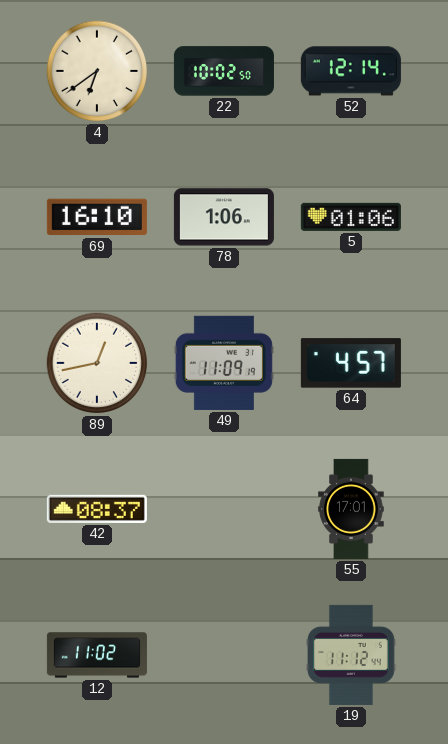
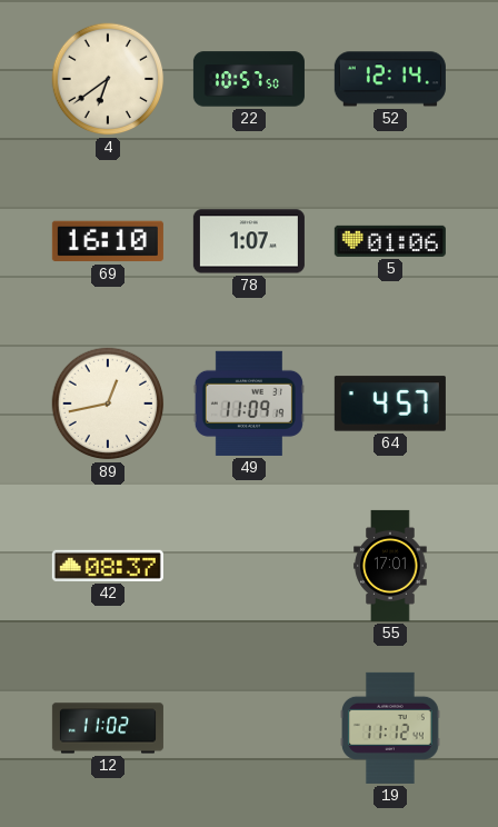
22: 10:02 -> 10:57 (249, 79)
78: 1:06 -> 1:07 (249, 241)
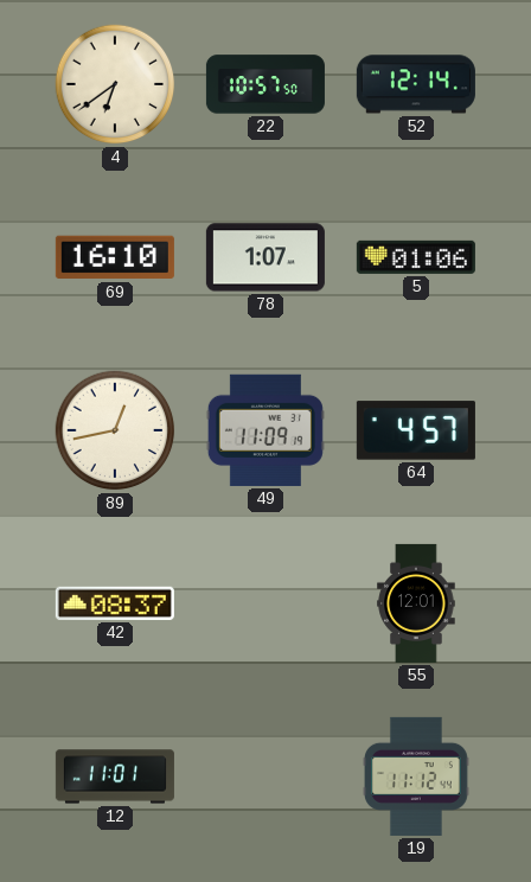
55: 17:01 -> 12:01 (416, 603)
12: 11:02 -> 11:01 (115, 776)
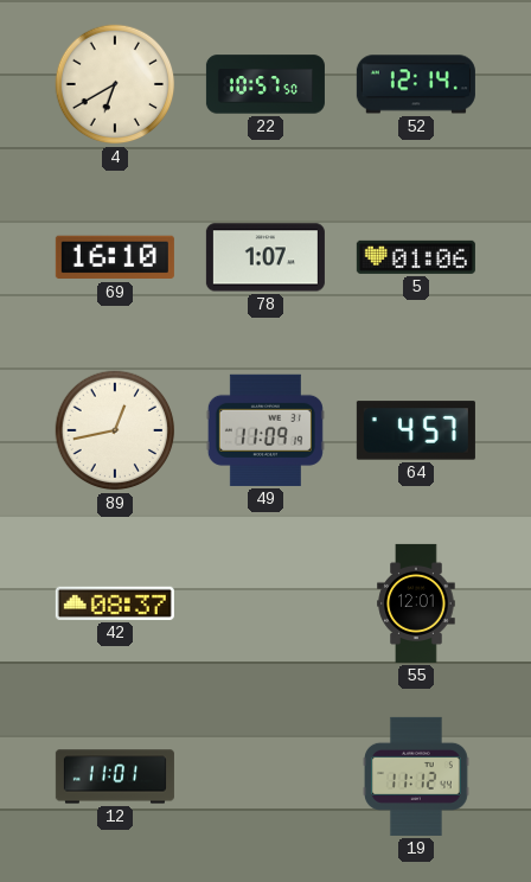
4: 6:39 -> 6:40 (115, 84)
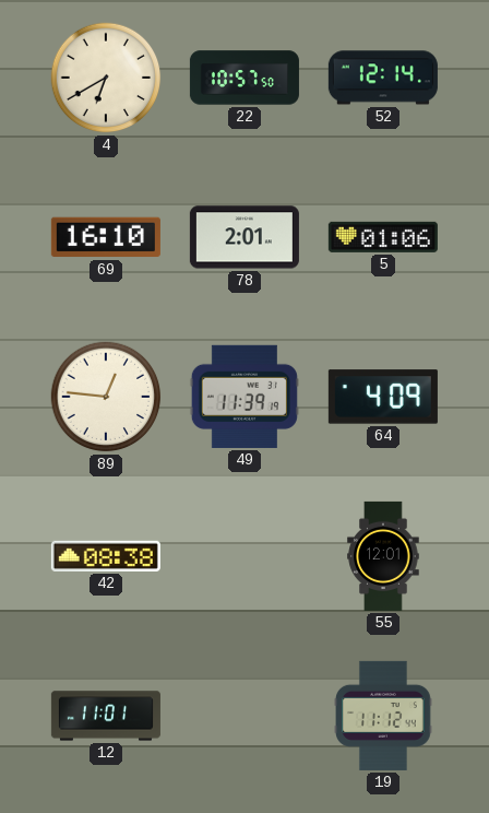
78: 1:07 -> 2:01 (244, 237)
89: 12:43 -> 12:46 (106, 397)
49: 11:09 -> 11:39 (244, 397)
64: 4:57 -> 4:09 (383, 397)
42: 08:37 -> 08:38 (106, 556)
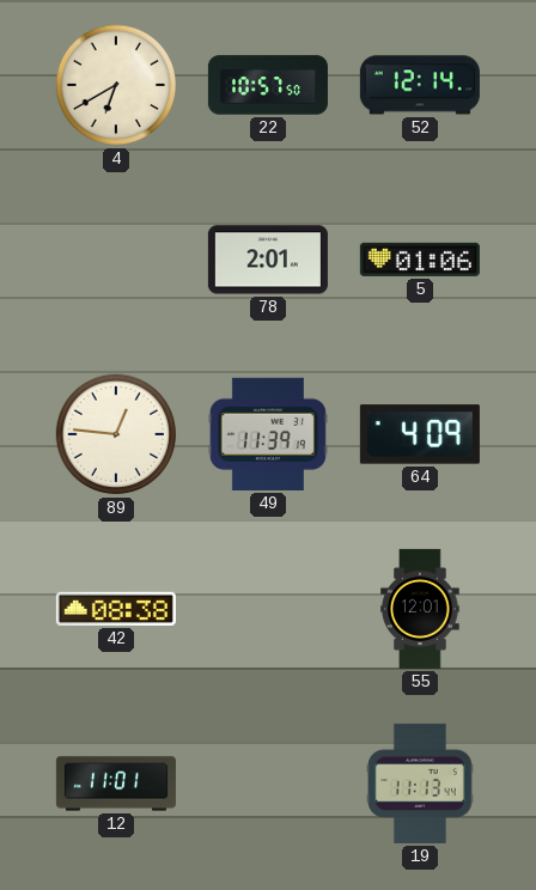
69: 16:10 -> none (106, 237)
19: 11:12 -> 11:13 (421, 784)
